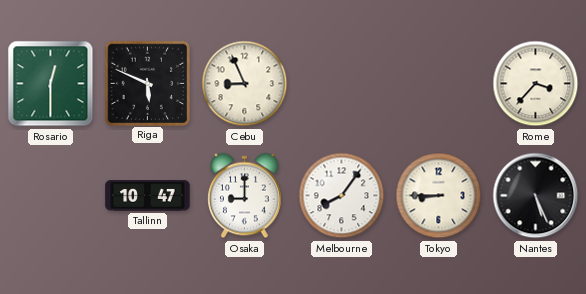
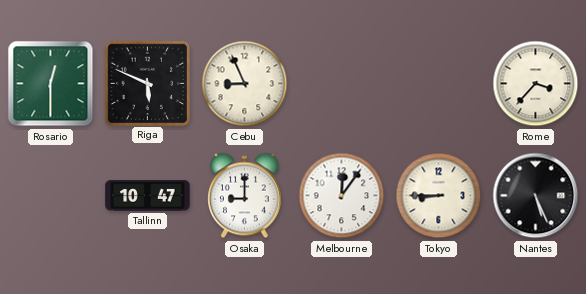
Melbourne: 8:06 -> 12:06 (342, 196)
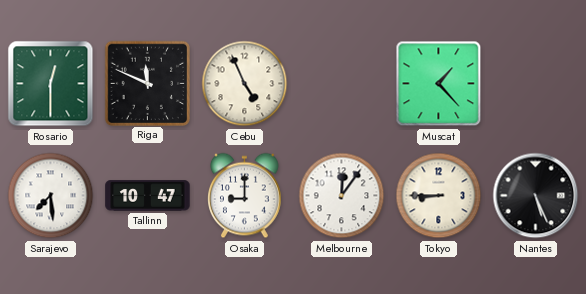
Riga: 5:49 -> 11:49 (147, 83)
Cebu: 8:56 -> 4:56 (245, 84)
Muscat: none -> 1:23 (439, 84)
Rome: 3:37 -> none (536, 84)
Sarajevo: none -> 7:29 (51, 196)
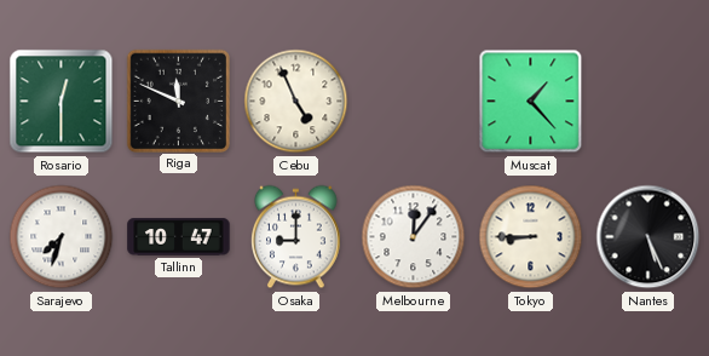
Sarajevo: 7:29 -> 7:33 (62, 237)
